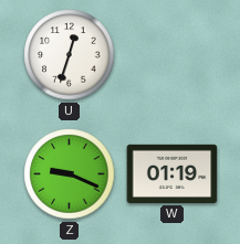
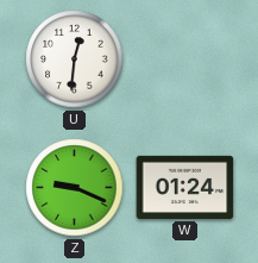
U: 12:33 -> 12:31 (75, 60)
W: 01:19 -> 01:24 (185, 187)
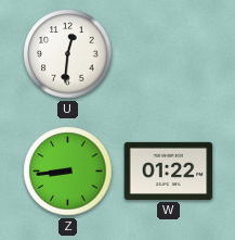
Z: 9:19 -> 8:44 (68, 172)
W: 01:24 -> 01:22 (169, 170)
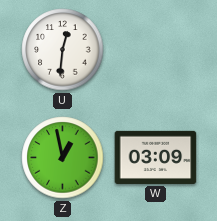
Z: 8:44 -> 12:58 (63, 158)
W: 01:22 -> 03:09 (156, 157)
